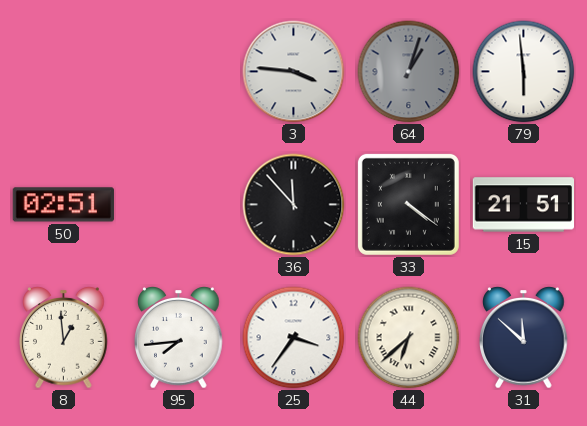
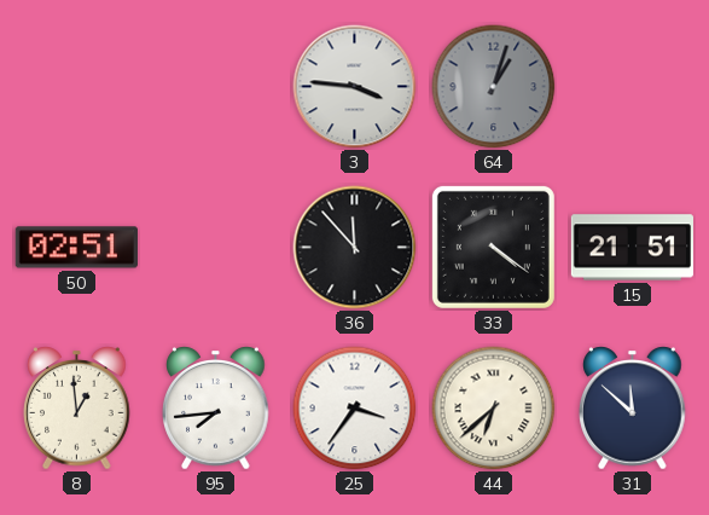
79: 5:59 -> none (524, 72)
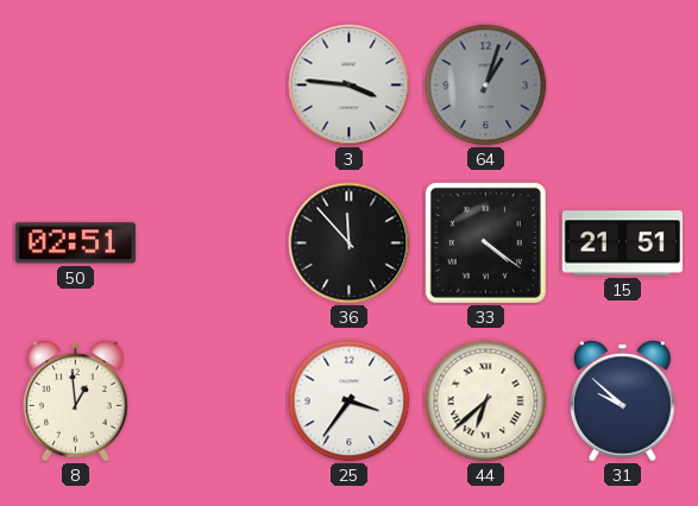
95: 7:44 -> none (216, 409)
31: 11:52 -> 9:52 (623, 401)
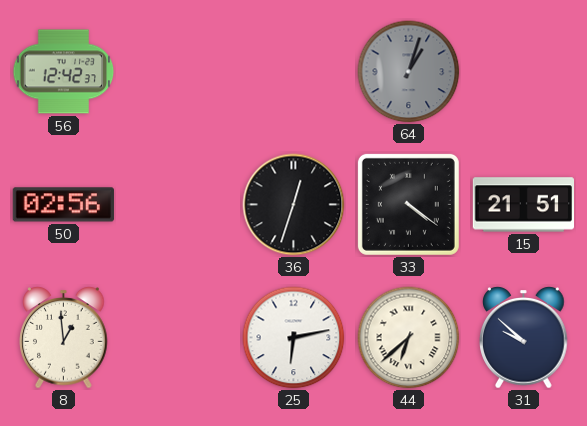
56: none -> 12:42 (64, 72)
3: 3:46 -> none (350, 86)
50: 02:51 -> 02:56 (63, 205)
36: 11:53 -> 12:33 (294, 205)
25: 3:36 -> 6:13 (294, 338)
